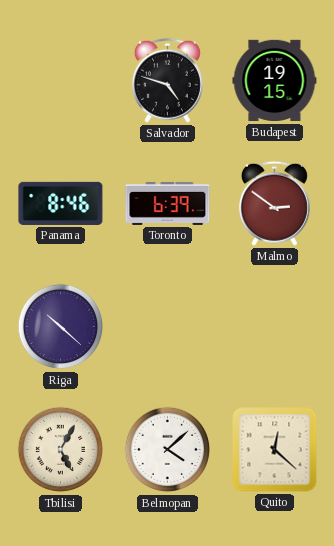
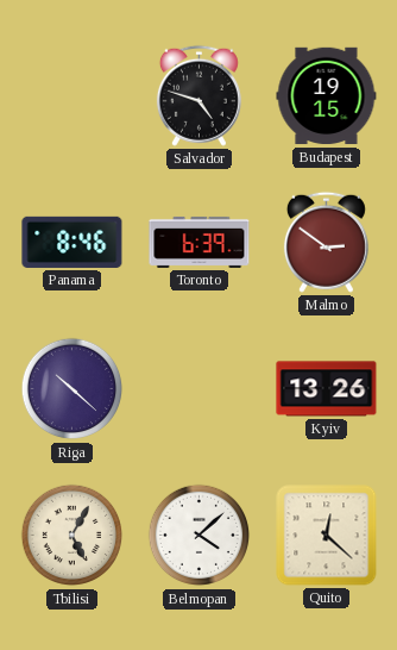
Kyiv: none -> 13:26 (327, 389)
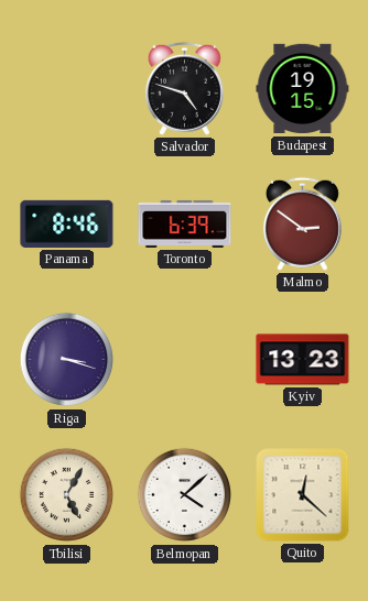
Riga: 10:22 -> 3:18 (67, 360)
Kyiv: 13:26 -> 13:23 (303, 360)
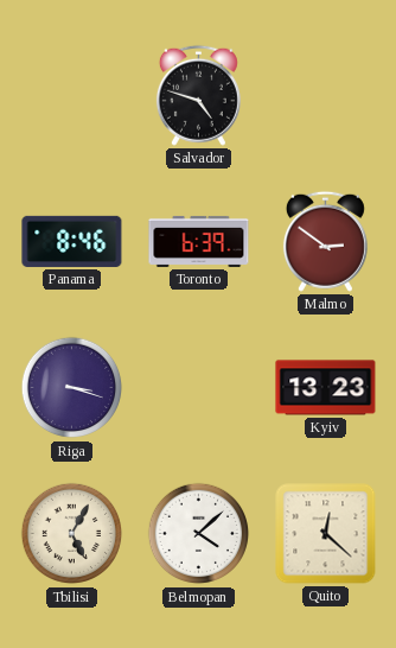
Budapest: 19:15 -> none (303, 89)
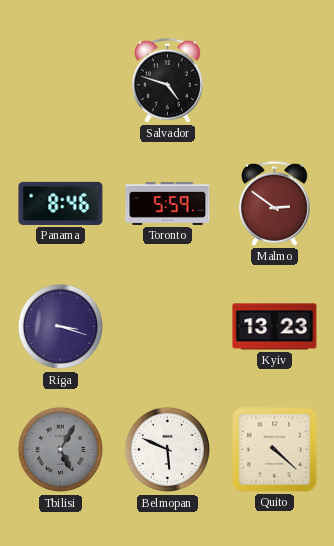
Toronto: 6:39 -> 5:59 (168, 203)
Tbilisi dial: cream -> grey (61, 450)
Belmopan: 4:08 -> 5:49 (168, 450)
Quito: 12:22 -> 4:22 (275, 450)
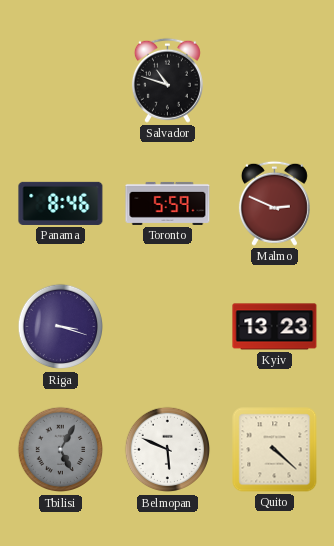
Salvador: 4:48 -> 10:48 (167, 80)
Malmo: 2:51 -> 2:49 (274, 203)
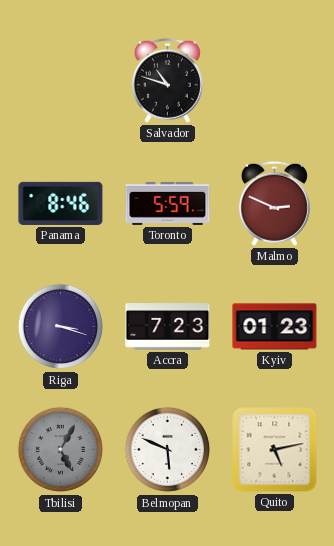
Accra: none -> 7:23 (168, 327)
Kyiv: 13:23 -> 01:23 (275, 327)
Quito: 4:22 -> 5:13 (275, 450)
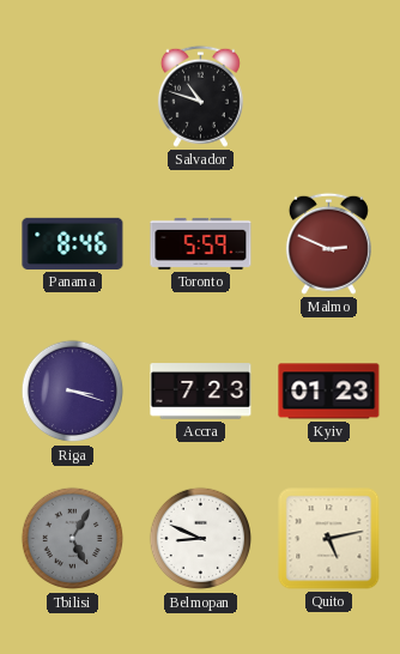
Belmopan: 5:49 -> 8:49 (201, 539)
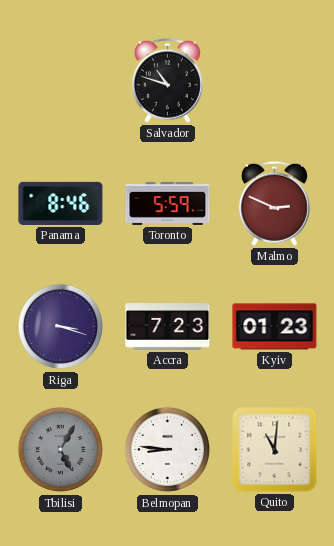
Belmopan: 8:49 -> 8:46 (168, 450)
Quito: 5:13 -> 11:01 (275, 450)
